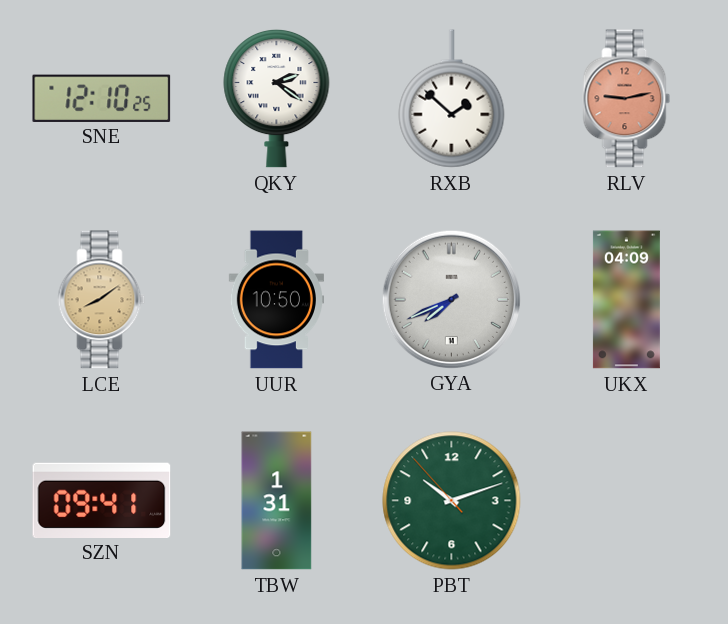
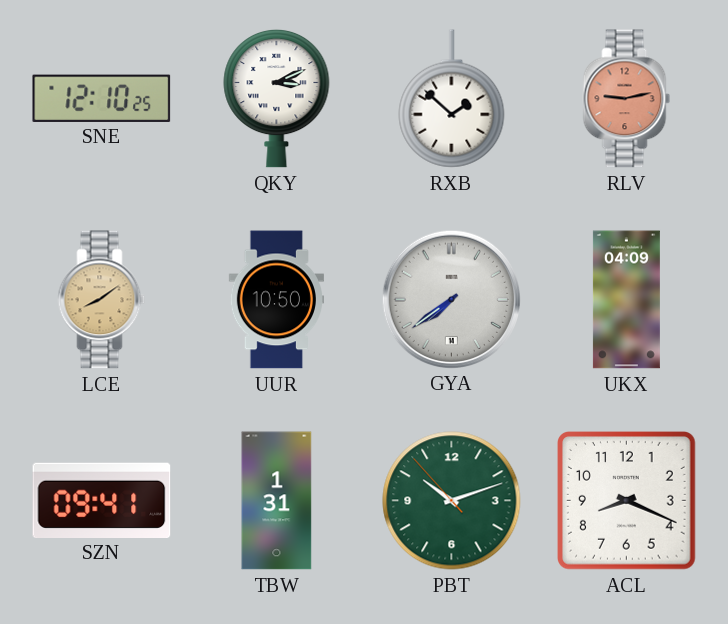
QKY: 2:21 -> 3:11 (277, 98)
GYA: 7:41 -> 7:39 (451, 299)
ACL: none -> 8:19 (627, 501)
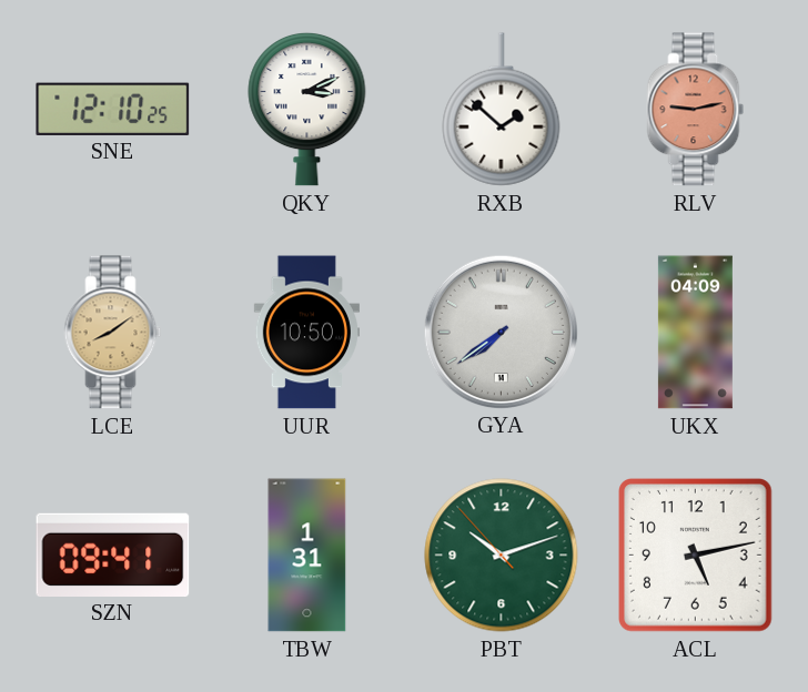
ACL: 8:19 -> 5:13 (696, 556)
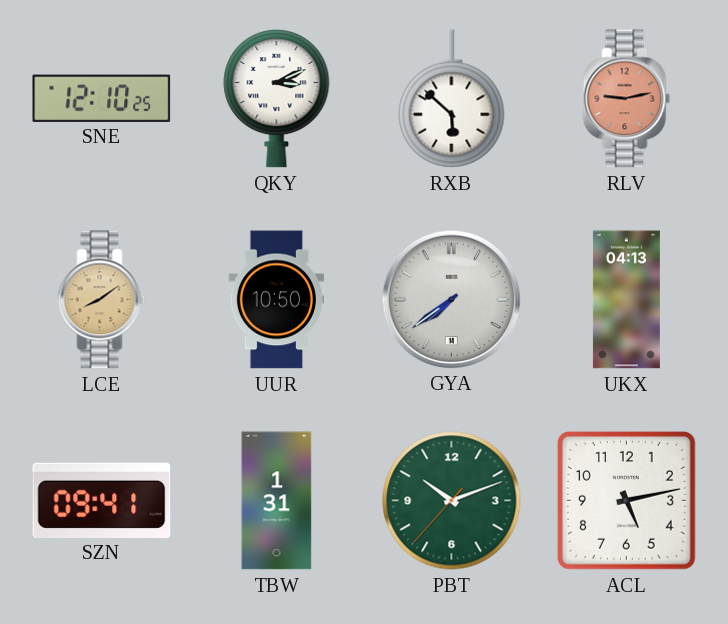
RXB: 1:52 -> 5:52 (452, 99)
UKX: 04:09 -> 04:13 (626, 300)
PBT: 10:11:53 -> 10:11:37 (452, 501)
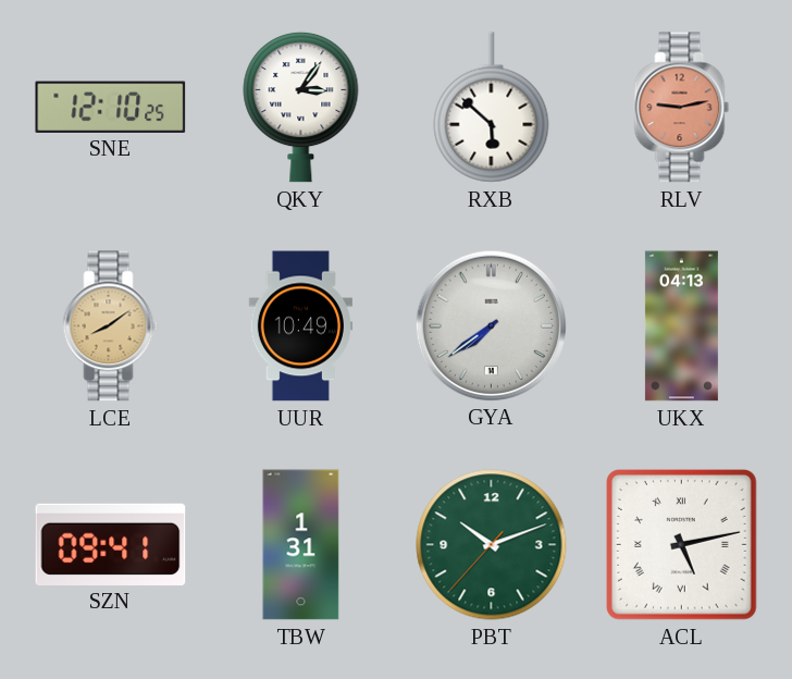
QKY: 3:11 -> 3:06 (301, 107)
UUR: 10:50 -> 10:49 (300, 326)
ACL numerals: Arabic -> Roman (682, 545)
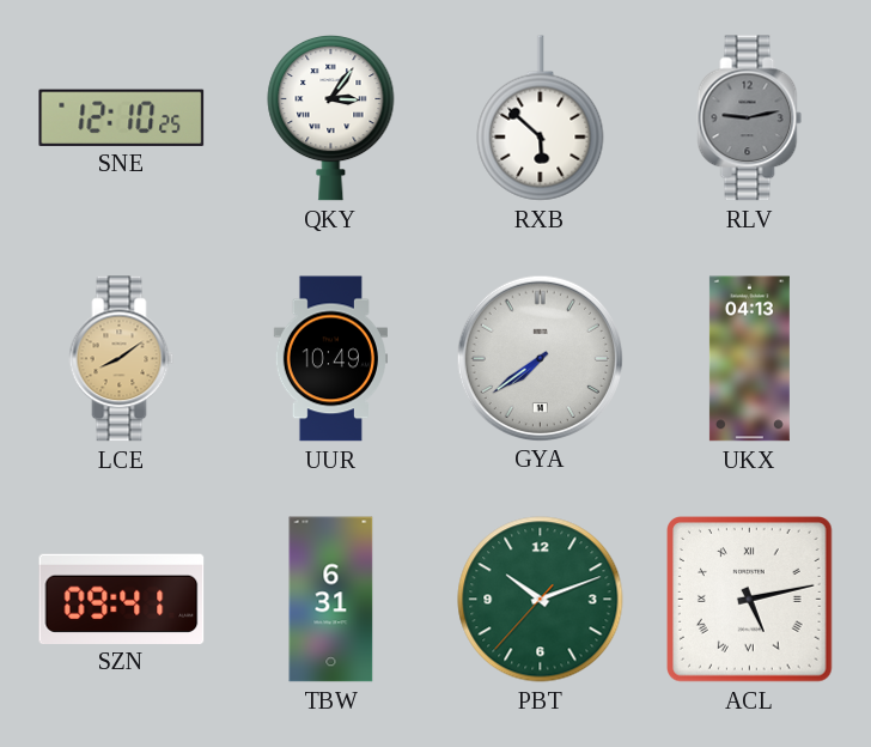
RLV dial: salmon -> grey (750, 119)
TBW: 1:31 -> 6:31 (331, 600)
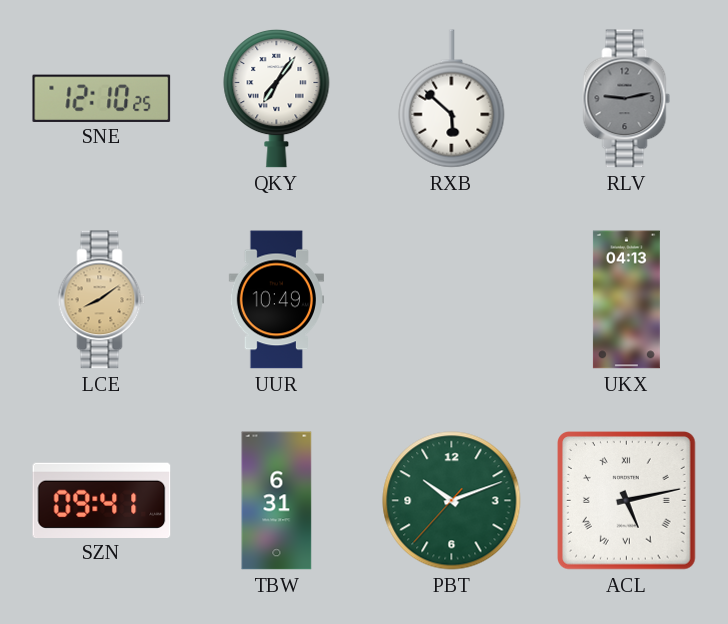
QKY: 3:06 -> 7:06 (277, 98)
GYA: 7:39 -> none (540, 358)
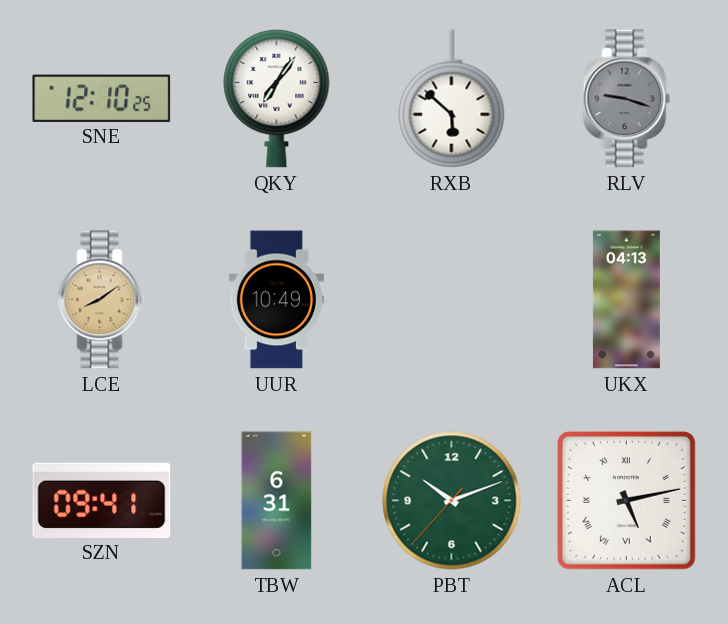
RLV: 9:13 -> 9:18 (627, 99)
